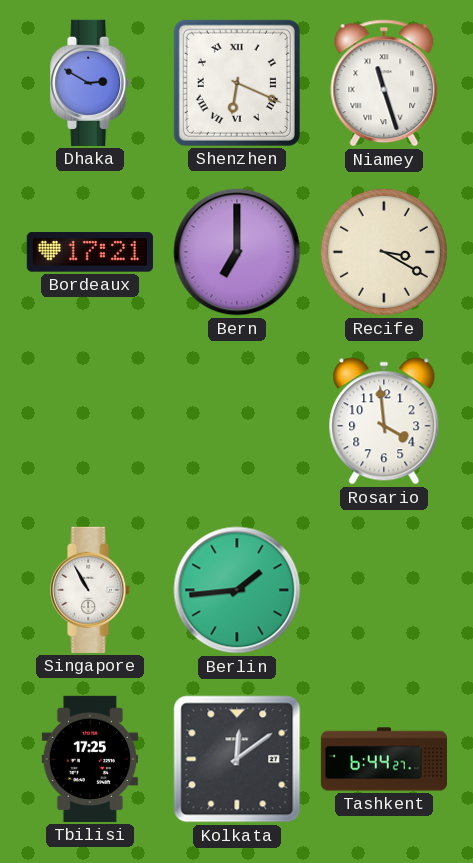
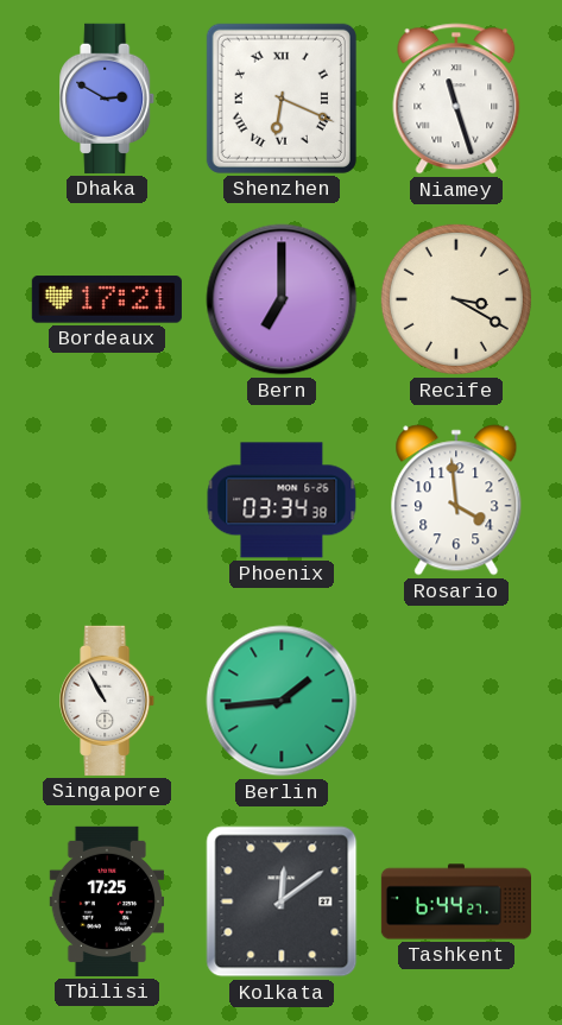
Phoenix: none -> 03:34 (282, 500)
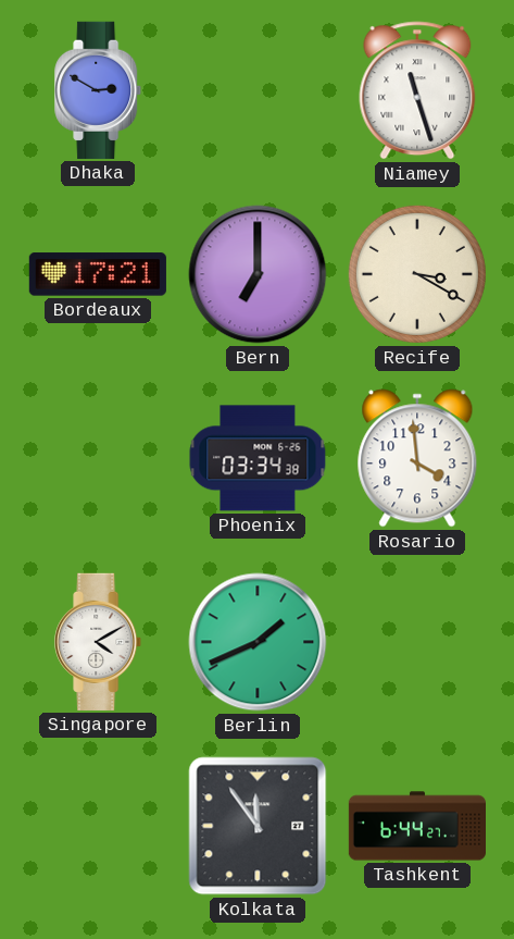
Shenzhen: 6:19 -> none (282, 99)
Singapore: 10:55 -> 4:10 (99, 642)
Berlin: 1:44 -> 1:41 (258, 642)
Tbilisi: 17:25 -> none (106, 901)
Kolkata: 12:09 -> 11:54 (258, 826)
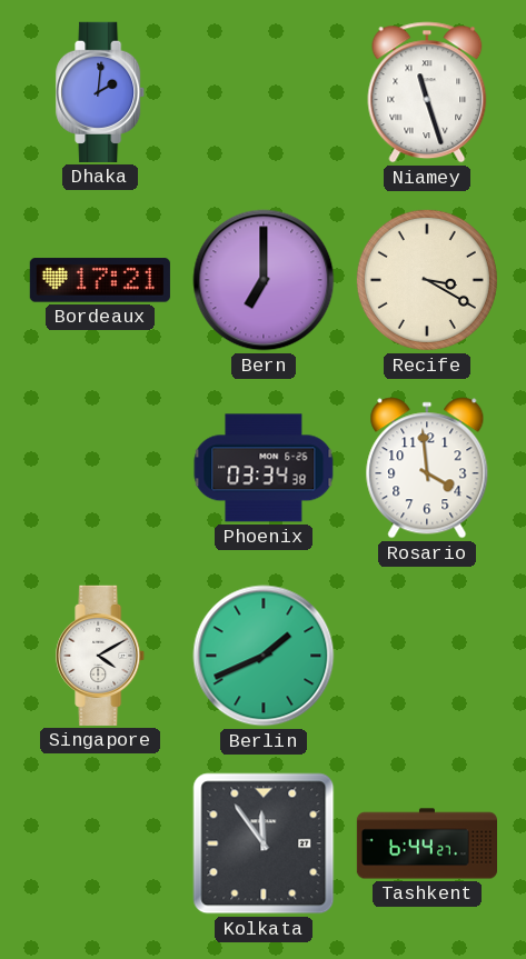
Dhaka: 2:50 -> 2:01 (101, 92)
